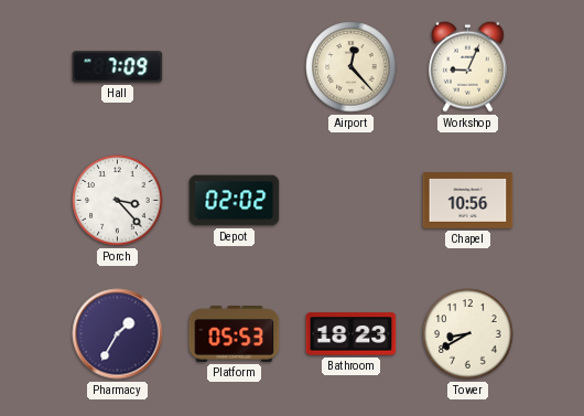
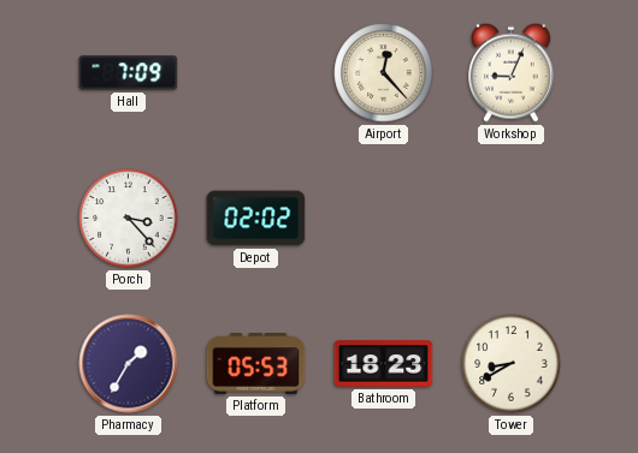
Chapel: 10:56 -> none (468, 201)
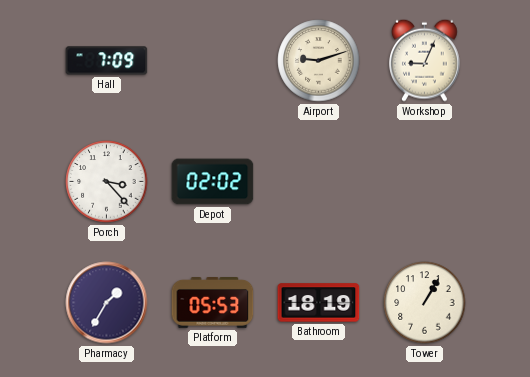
Airport: 12:23 -> 9:12 (319, 61)
Bathroom: 18:23 -> 18:19 (319, 303)
Tower: 8:40 -> 1:05 (425, 303)
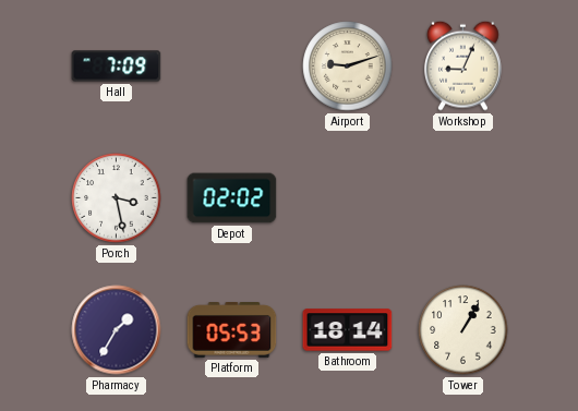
Porch: 3:23 -> 3:28 (117, 198)
Bathroom: 18:19 -> 18:14 (348, 330)
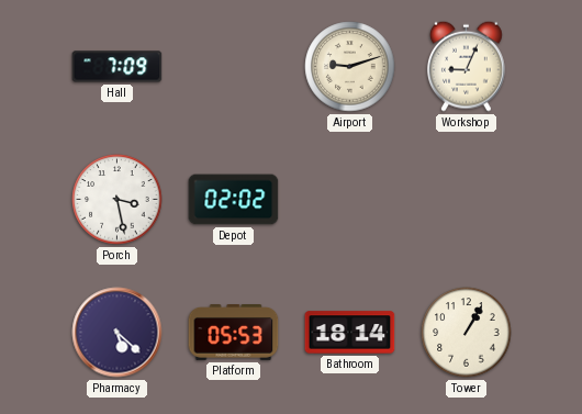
Pharmacy: 1:35 -> 5:22 (117, 333)
